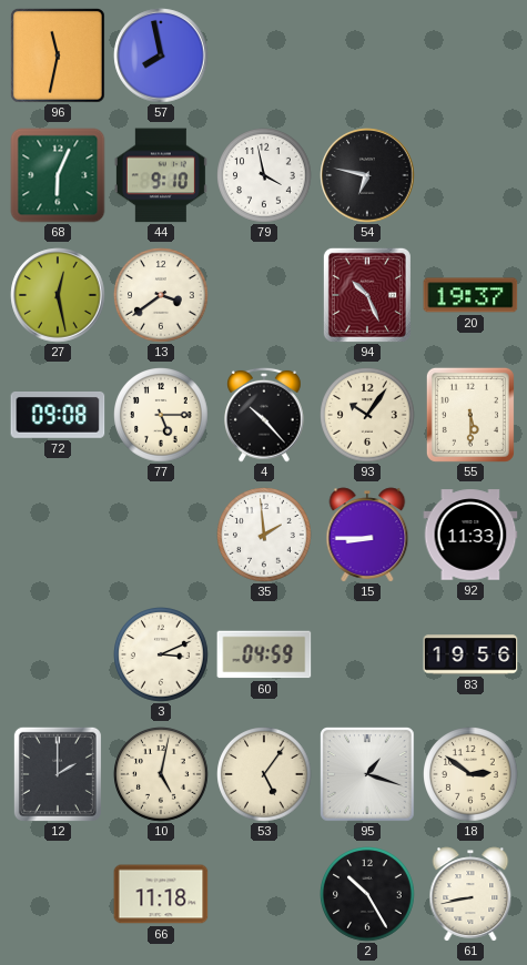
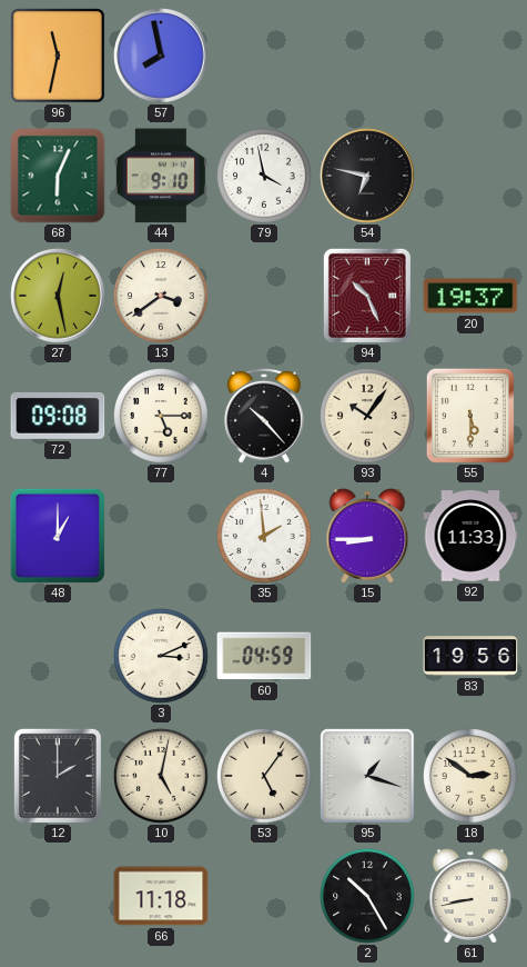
48: none -> 1:00 (58, 536)
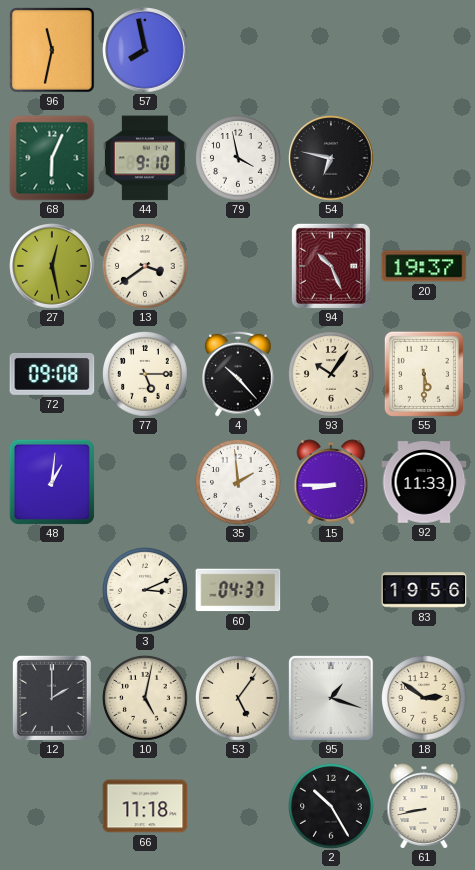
48: 1:00 -> 1:01 (52, 482)
60: 04:59 -> 04:37 (238, 590)
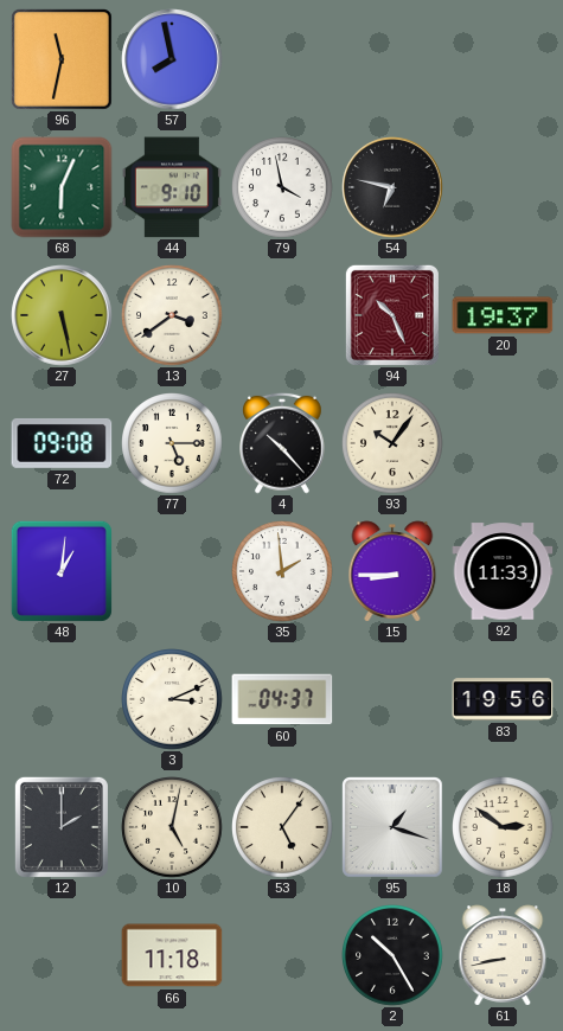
27: 12:28 -> 5:28 (62, 315)
55: 5:30 -> none (424, 374)
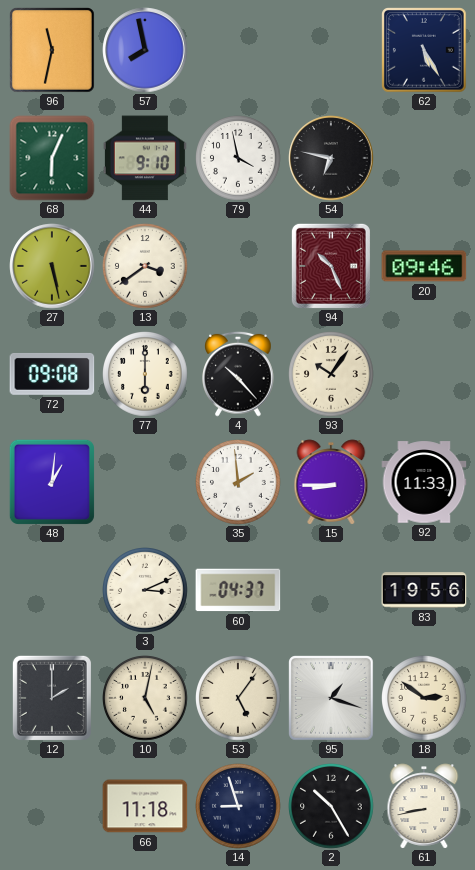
62: none -> 5:25 (425, 51)
20: 19:37 -> 09:46 (424, 266)
77: 5:15 -> 6:00 (146, 375)
14: none -> 8:57 (239, 807)
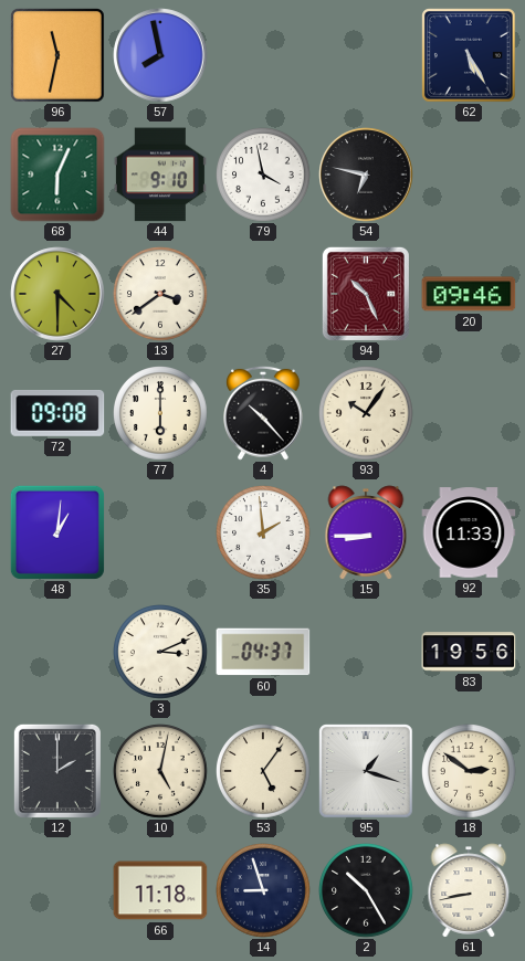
27: 5:28 -> 4:30 (57, 294)
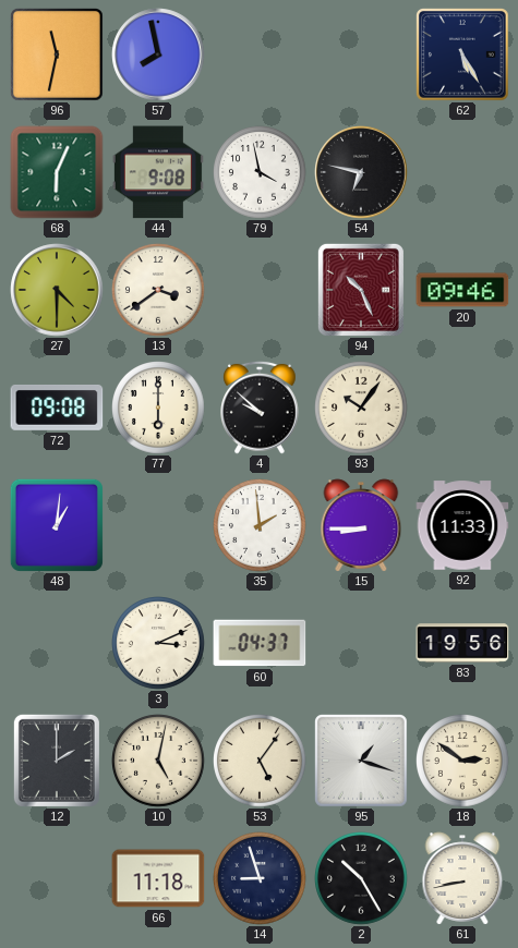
44: 9:10 -> 9:08 (158, 172)
4: 10:23 -> 9:52 (261, 408)
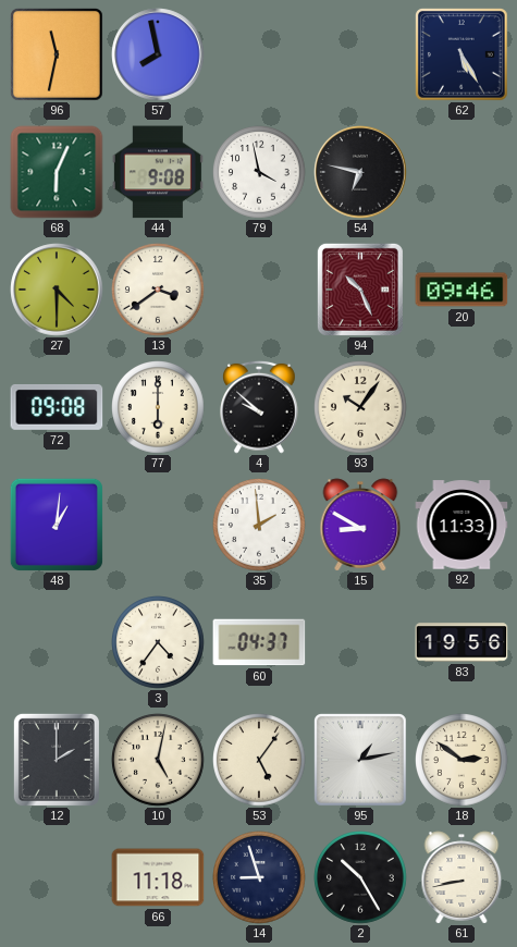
15: 8:45 -> 8:50 (360, 525)
3: 3:11 -> 4:36 (159, 643)
95: 1:18 -> 1:13 (361, 761)
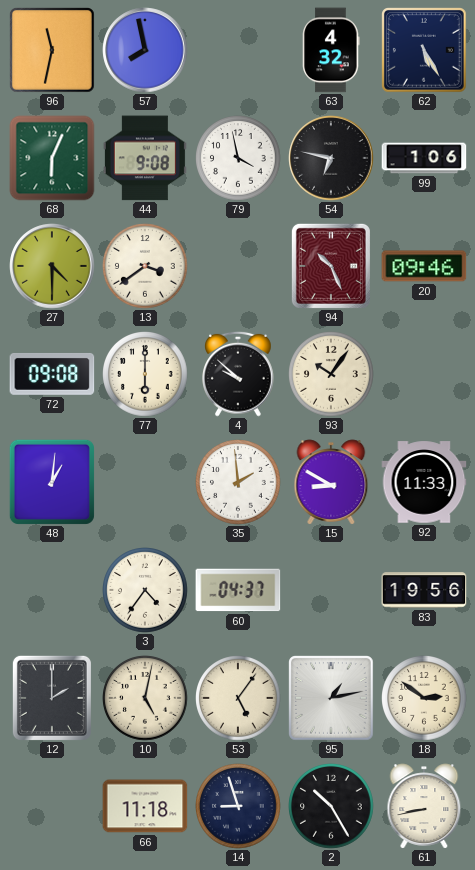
63: none -> 4:32 (331, 50)
99: none -> 1:06 (424, 158)
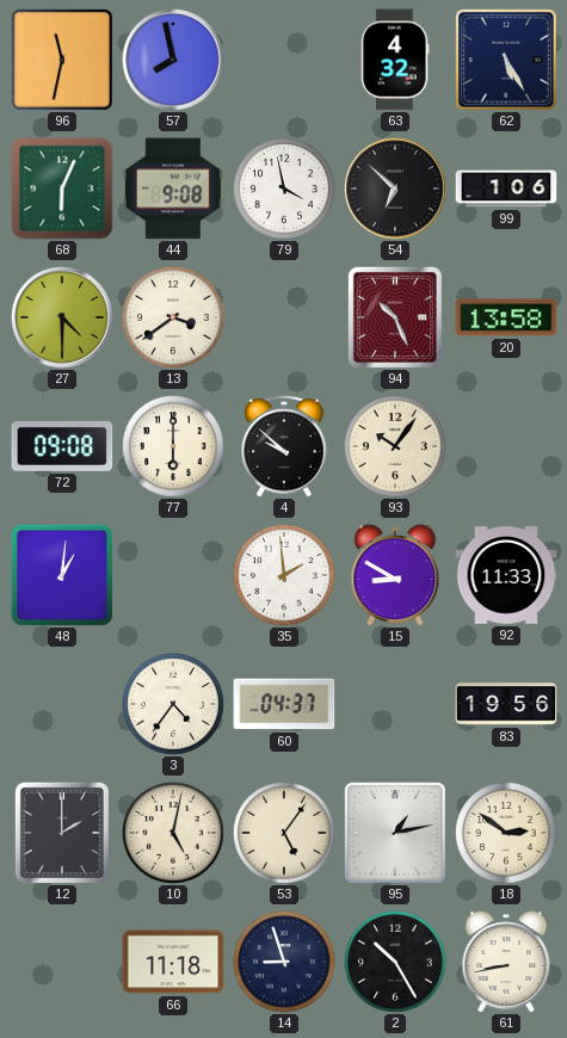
54: 6:47 -> 6:52 (395, 189)
20: 09:46 -> 13:58 (506, 317)
